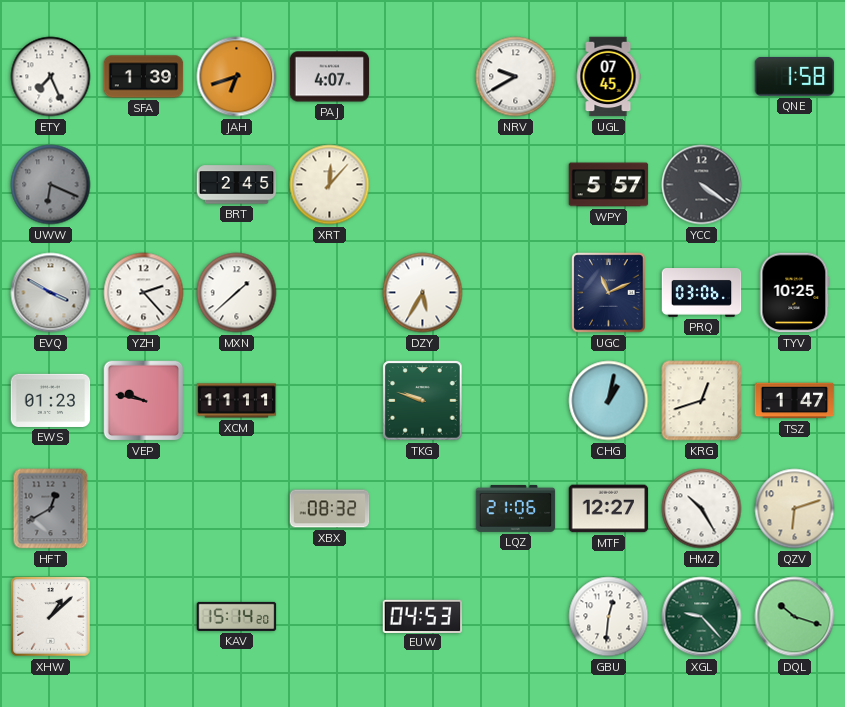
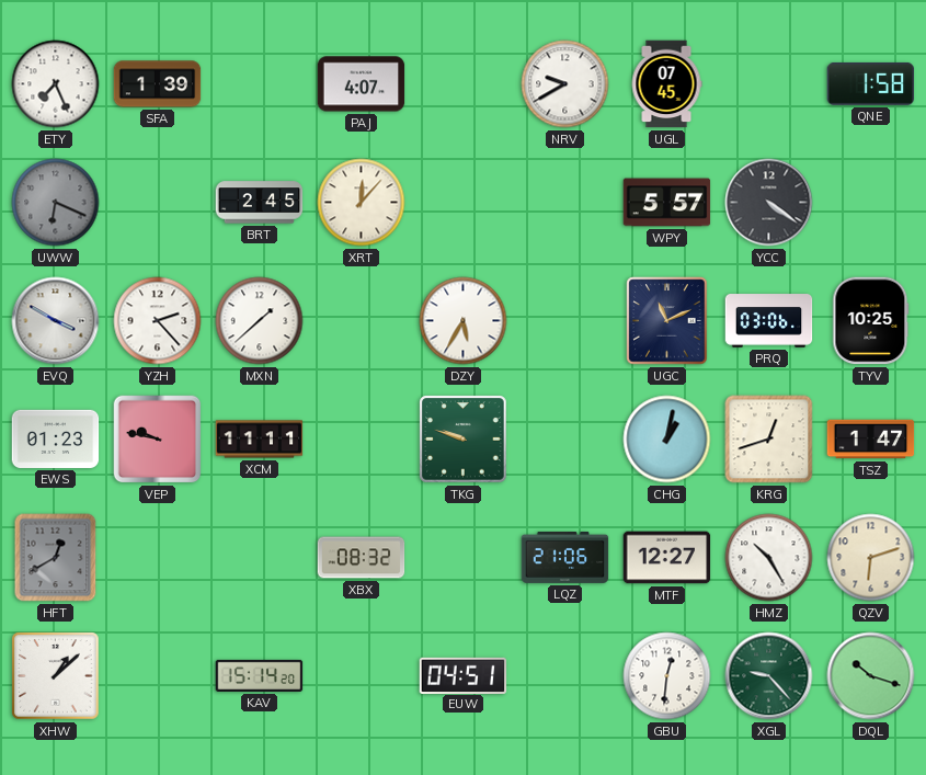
JAH: 6:42 -> none (237, 77)
EUW: 04:53 -> 04:51 (464, 675)
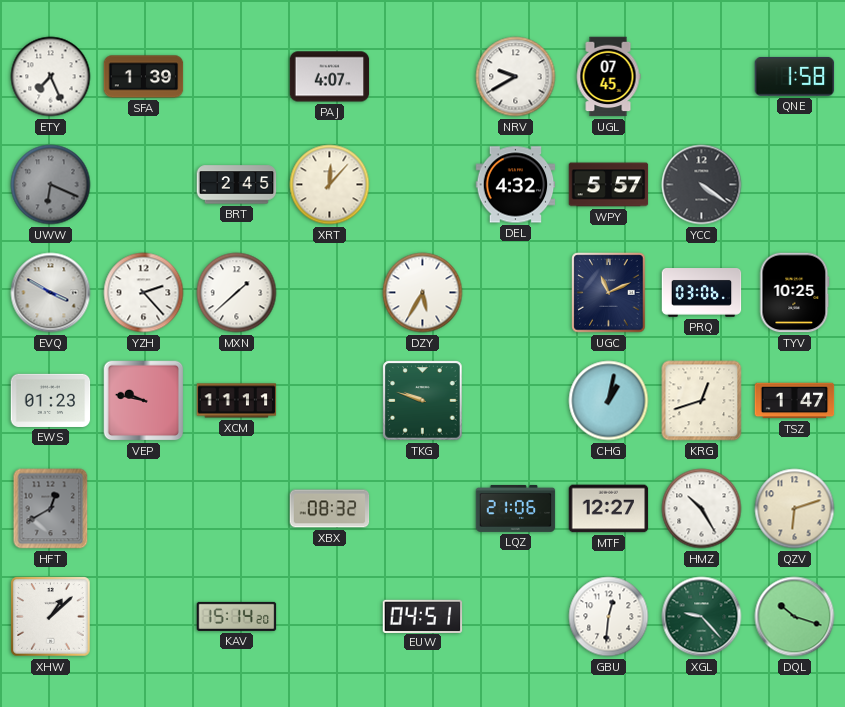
DEL: none -> 4:32 (516, 185)
